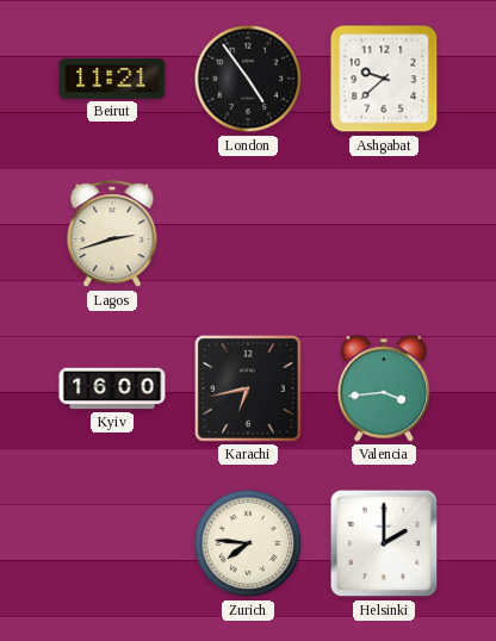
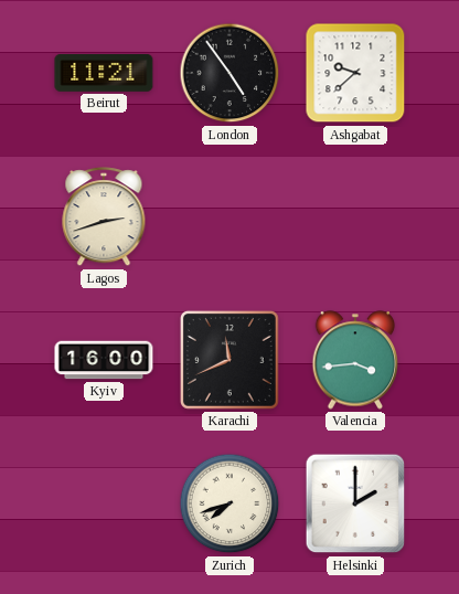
Karachi: 6:43 -> 11:41 (229, 360)
Zurich: 7:46 -> 7:42 (229, 503)
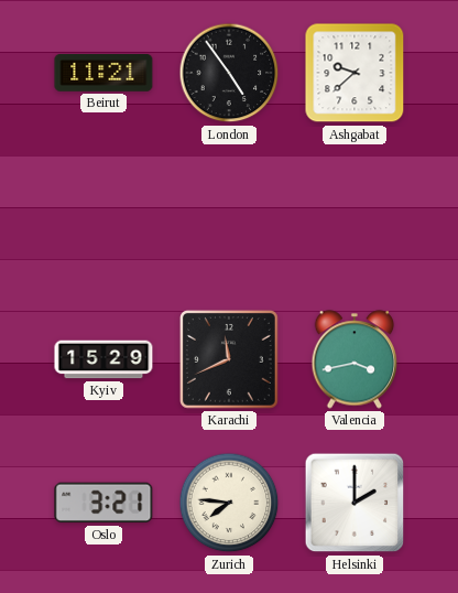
Lagos: 2:42 -> none (104, 218)
Kyiv: 16:00 -> 15:29 (103, 359)
Valencia: 3:44 -> 3:43 (355, 359)
Oslo: none -> 3:21 (103, 503)
Zurich: 7:42 -> 7:46 (229, 503)
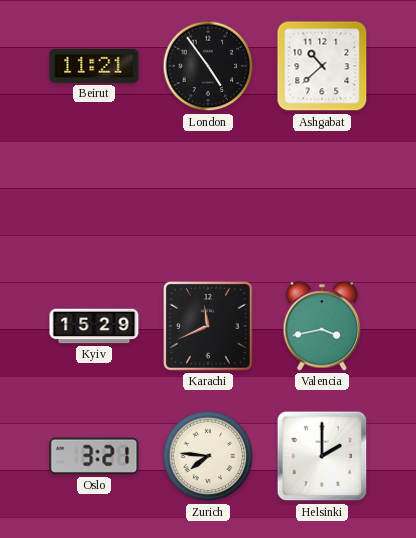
Ashgabat: 9:38 -> 10:38 (322, 66)
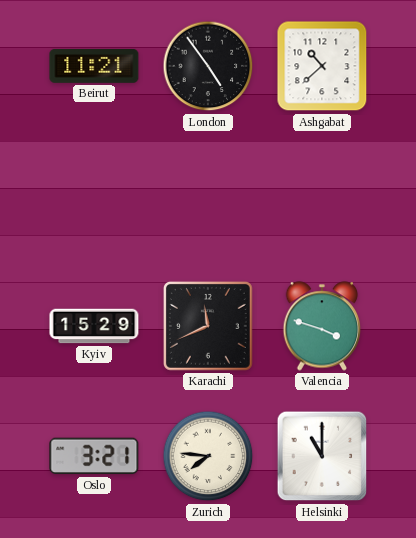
Valencia: 3:43 -> 3:48 (322, 326)
Helsinki: 2:00 -> 11:00 (322, 456)
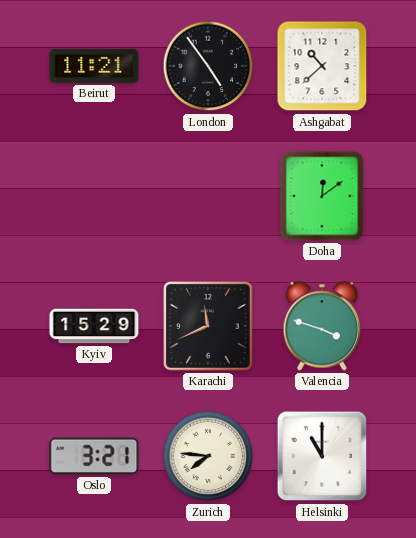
Doha: none -> 12:09 (322, 196)
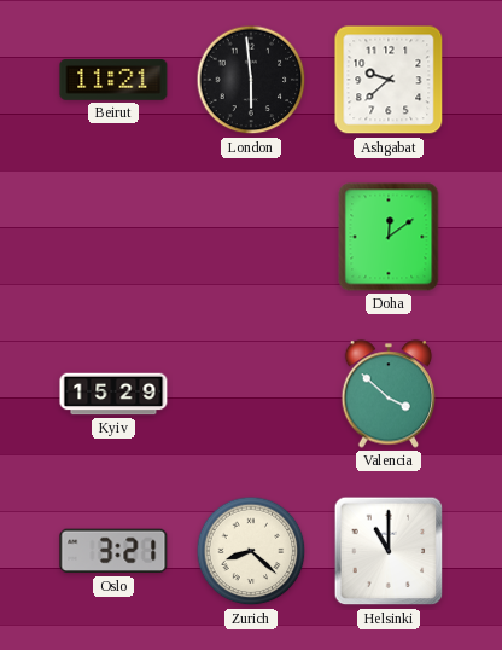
London: 4:54 -> 5:59 (251, 80)
Ashgabat: 10:38 -> 9:38 (389, 80)
Karachi: 11:41 -> none (208, 326)
Valencia: 3:48 -> 3:52 (389, 394)
Zurich: 7:46 -> 8:22 (251, 551)
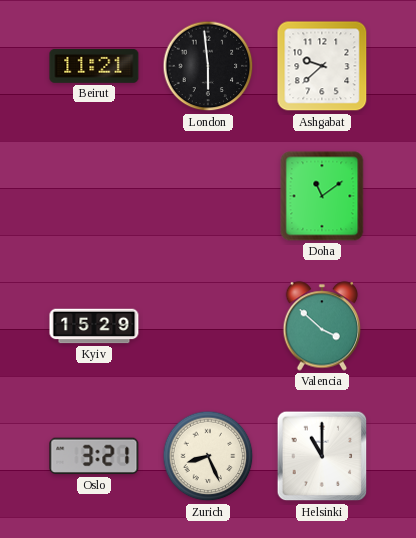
Doha: 12:09 -> 11:09 (322, 196)
Zurich: 8:22 -> 8:26 (208, 456)
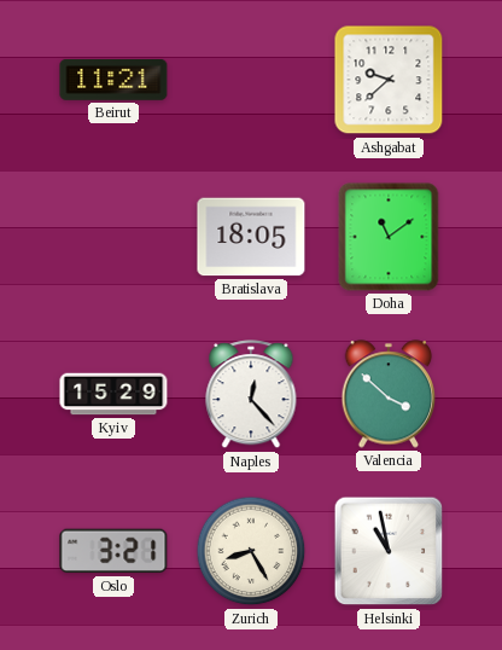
London: 5:59 -> none (208, 66)
Bratislava: none -> 18:05 (251, 237)
Naples: none -> 12:23 (251, 395)
Zurich: 8:26 -> 8:25 (251, 551)
Helsinki: 11:00 -> 10:58 (389, 551)
